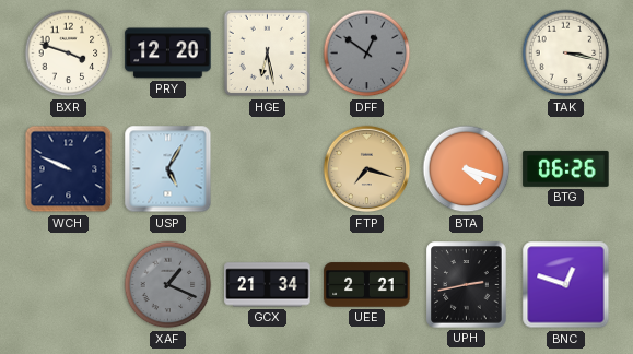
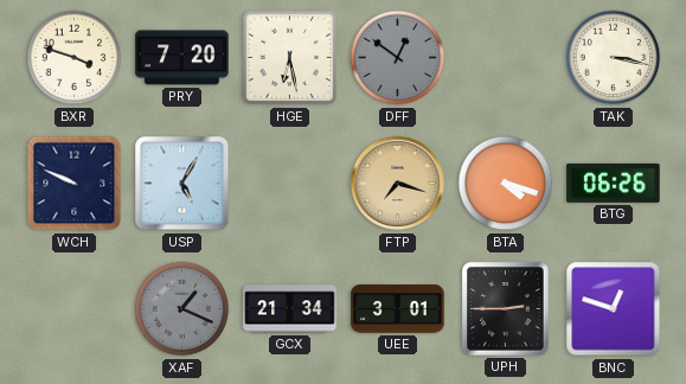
PRY: 12:20 -> 7:20 (182, 58)
UEE: 2:21 -> 3:01 (398, 309)
UPH: 2:43 -> 2:45 (506, 309)
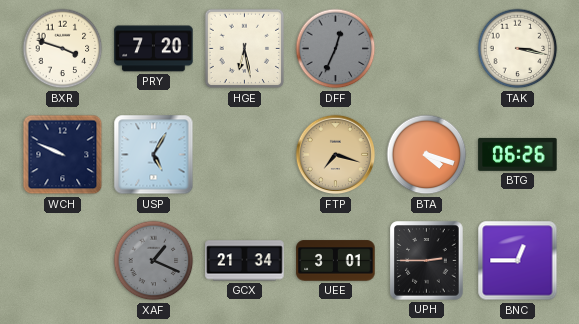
DFF: 12:51 -> 12:34 (336, 49)
BNC: 12:48 -> 12:45 (518, 261)
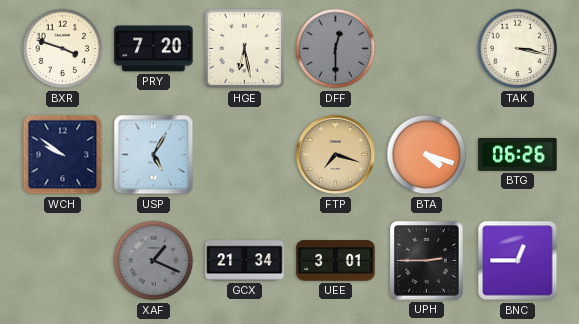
DFF: 12:34 -> 12:30 (336, 49)
WCH: 9:49 -> 9:51 (63, 155)
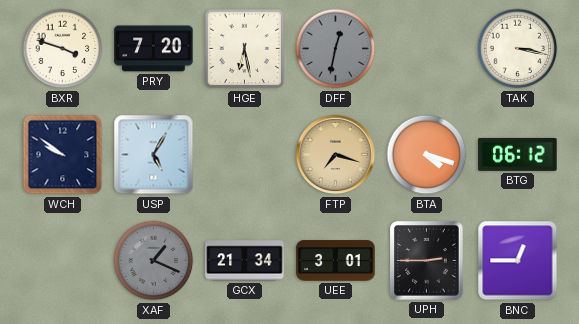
DFF: 12:30 -> 12:32 (336, 49)
BTG: 06:26 -> 06:12 (518, 154)
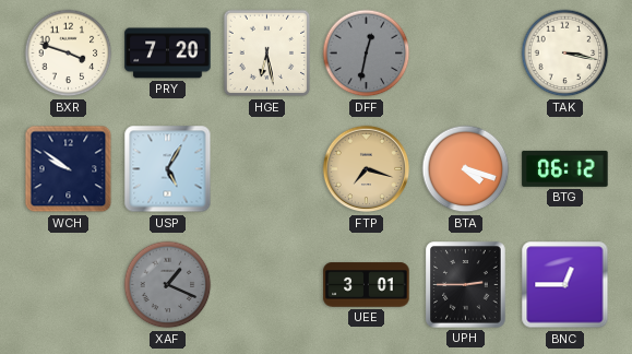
GCX: 21:34 -> none (245, 261)
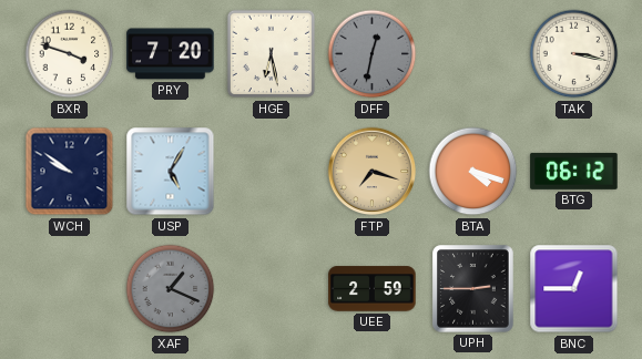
UEE: 3:01 -> 2:59 (373, 289)
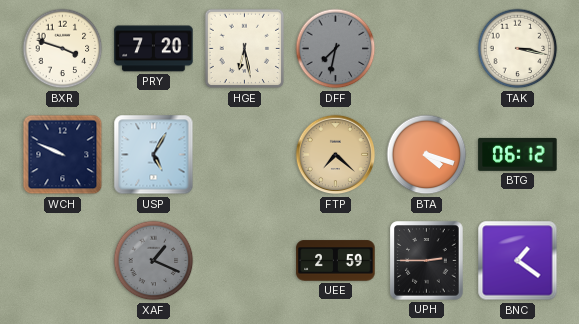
DFF: 12:32 -> 7:32 (336, 49)
WCH: 9:51 -> 9:49 (63, 155)
FTP: 7:18 -> 7:22 (336, 155)
BNC: 12:45 -> 1:21 (518, 261)
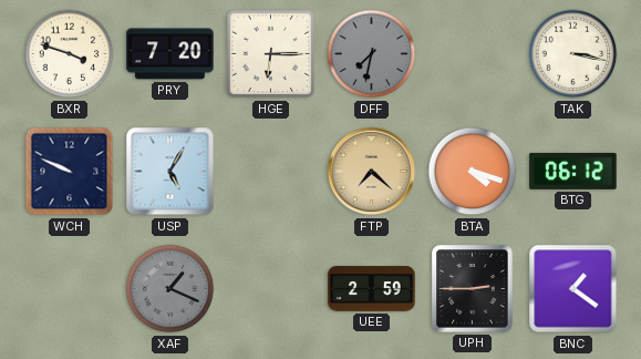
HGE: 6:28 -> 6:15 (271, 54)
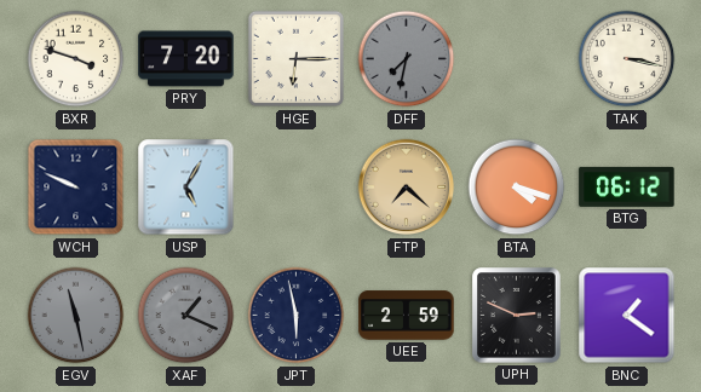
EGV: none -> 11:28 (76, 316)
JPT: none -> 5:58 (297, 316)
UPH: 2:45 -> 2:49 (517, 316)
